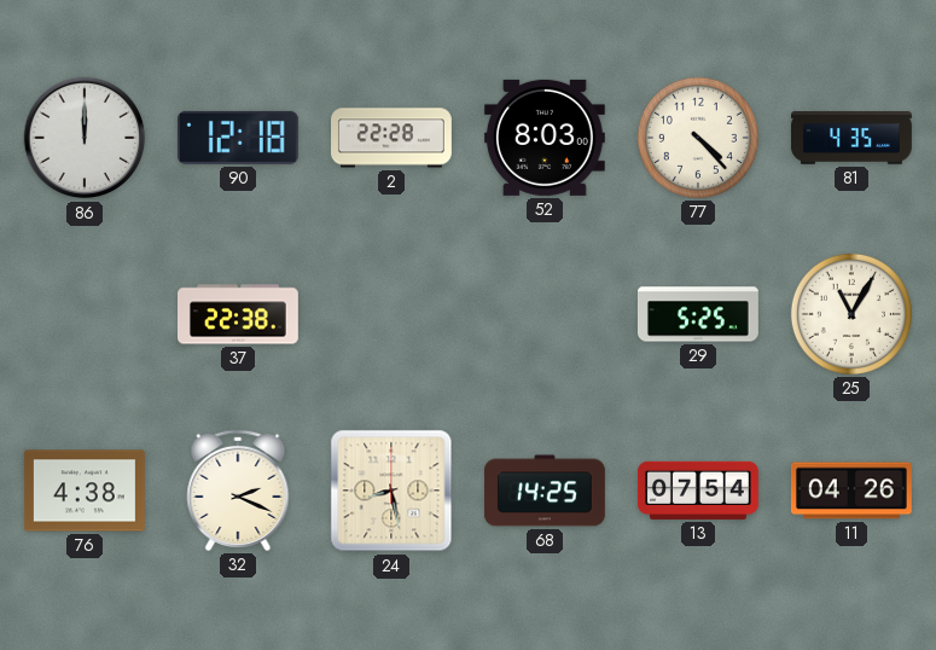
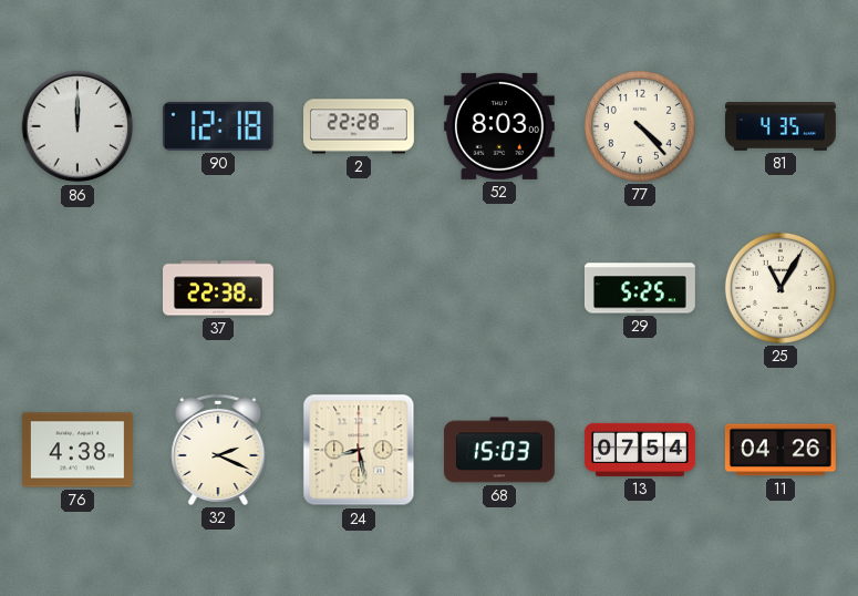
68: 14:25 -> 15:03 (499, 450)
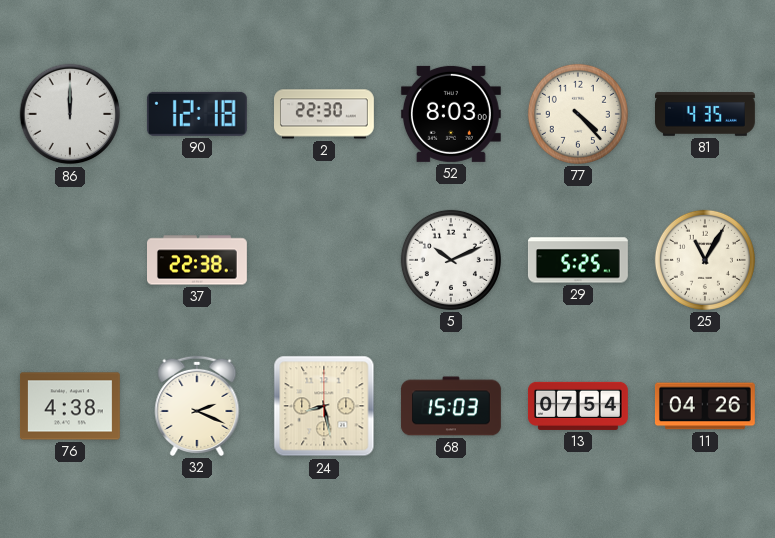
2: 22:28 -> 22:30 (325, 114)
5: none -> 10:11 (451, 260)
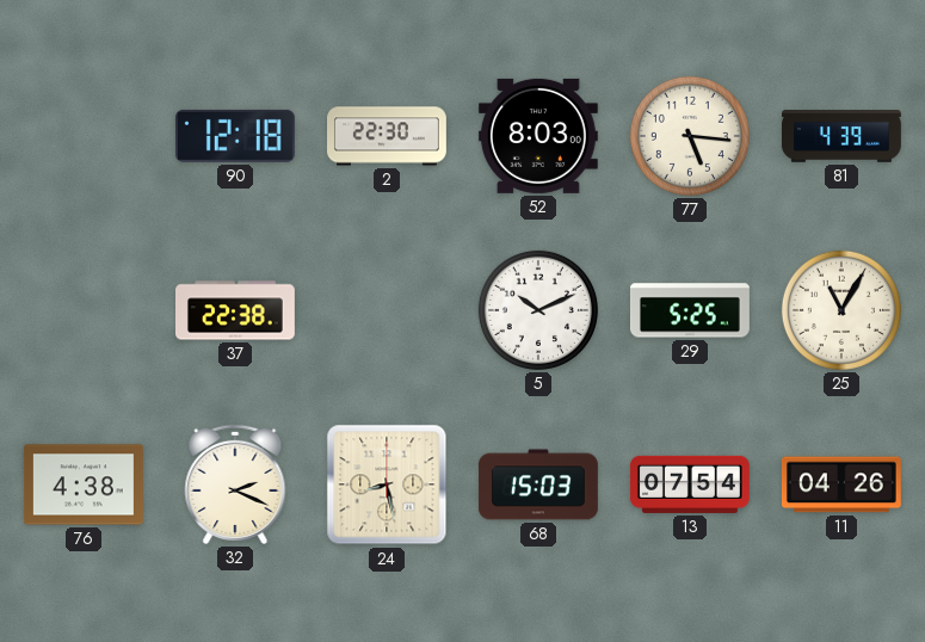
86: 12:00 -> none (70, 114)
77: 4:23 -> 5:16 (690, 136)
81: 4:35 -> 4:39 (843, 136)
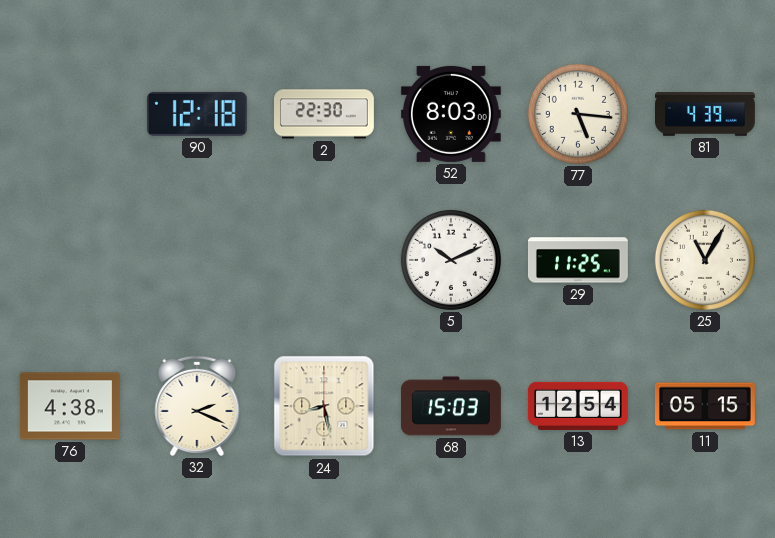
37: 22:38 -> none (236, 310)
29: 5:25 -> 11:25 (578, 260)
13: 07:54 -> 12:54 (578, 406)
11: 04:26 -> 05:15 (705, 406)
